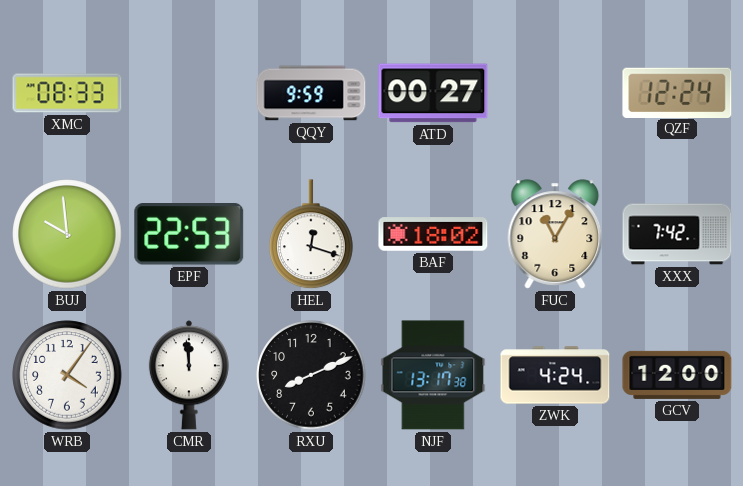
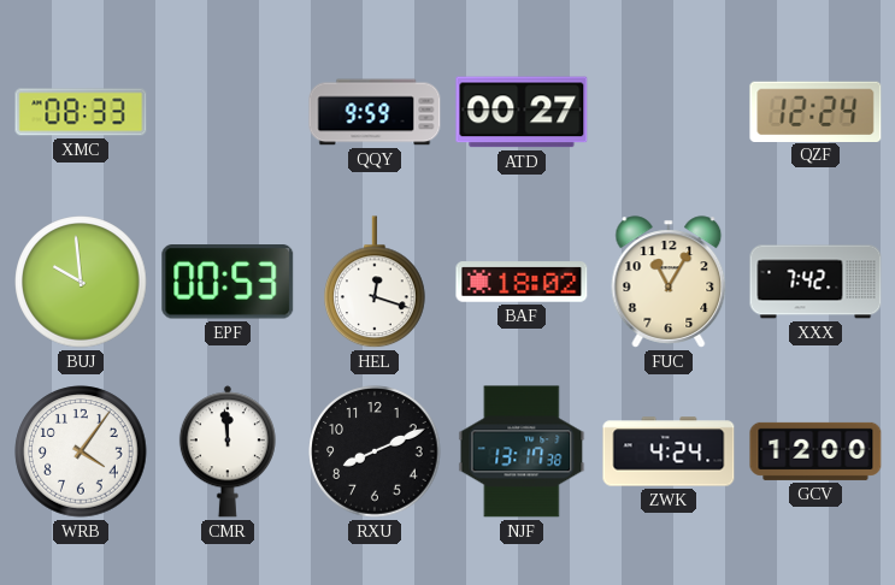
EPF: 22:53 -> 00:53 (228, 283)
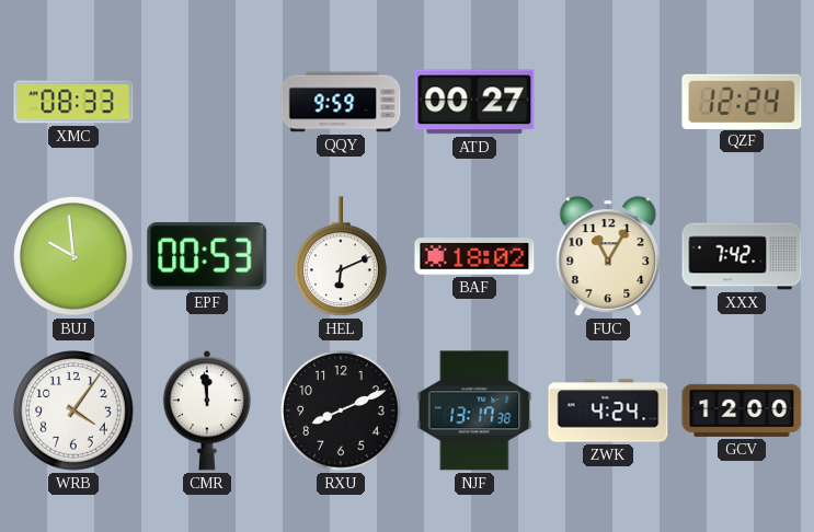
HEL: 12:18 -> 6:11 (341, 257)
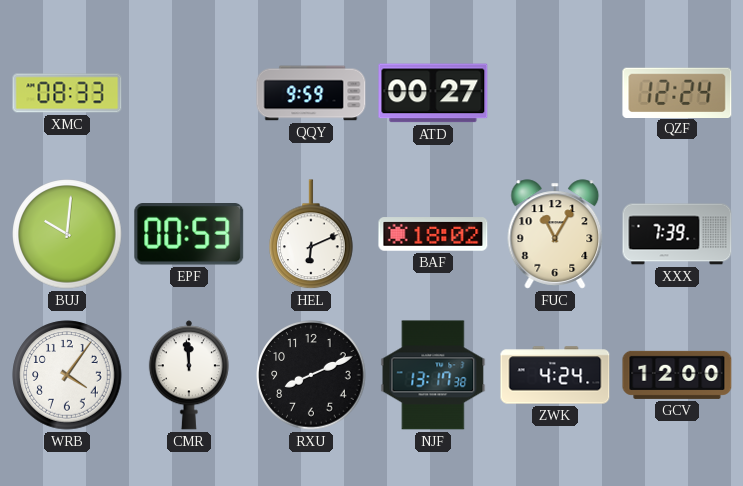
BUJ: 9:59 -> 10:01 (67, 234)
XXX: 7:42 -> 7:39 (677, 234)
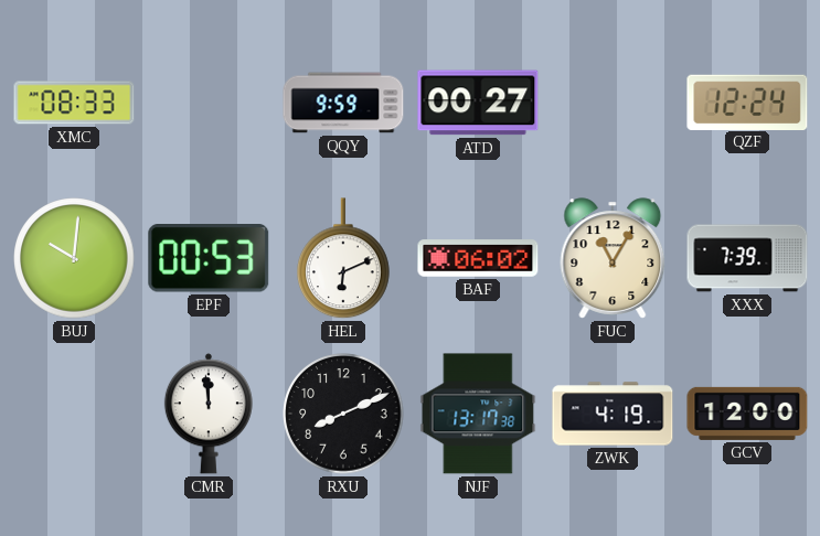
BAF: 18:02 -> 06:02 (478, 258)
WRB: 4:06 -> none (67, 375)
ZWK: 4:24 -> 4:19 (613, 414)
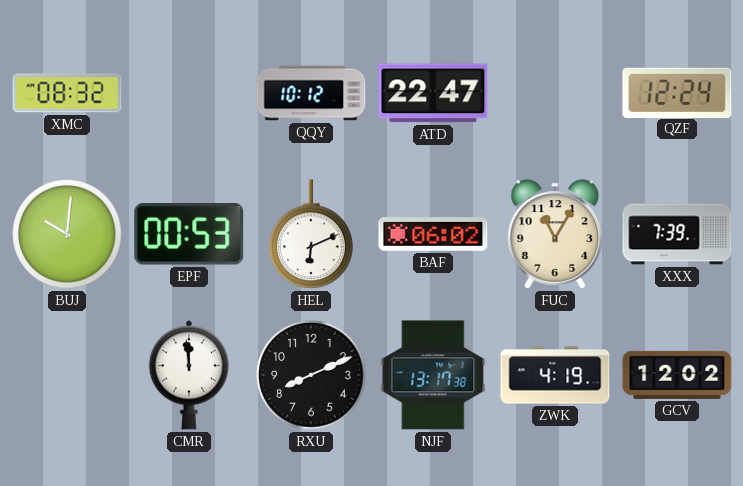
XMC: 08:33 -> 08:32 (67, 93)
QQY: 9:59 -> 10:12 (311, 93)
ATD: 00:27 -> 22:47 (433, 93)
GCV: 12:00 -> 12:02 (677, 375)
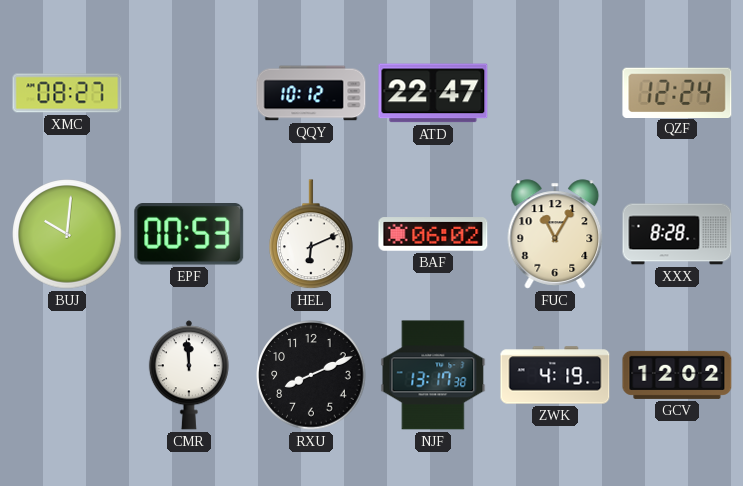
XMC: 08:32 -> 08:27 (67, 93)
XXX: 7:39 -> 8:28 (677, 234)
